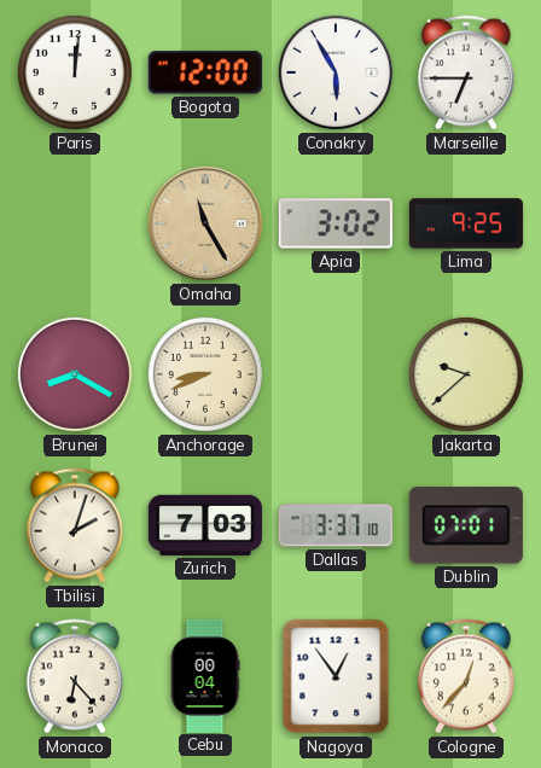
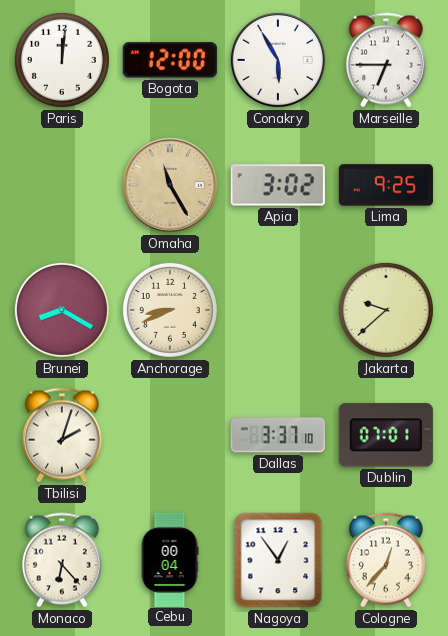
Zurich: 7:03 -> none (205, 525)
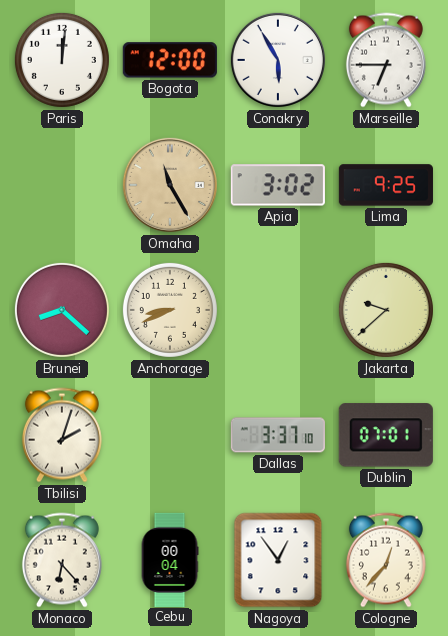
Brunei: 8:20 -> 8:22 (62, 310)
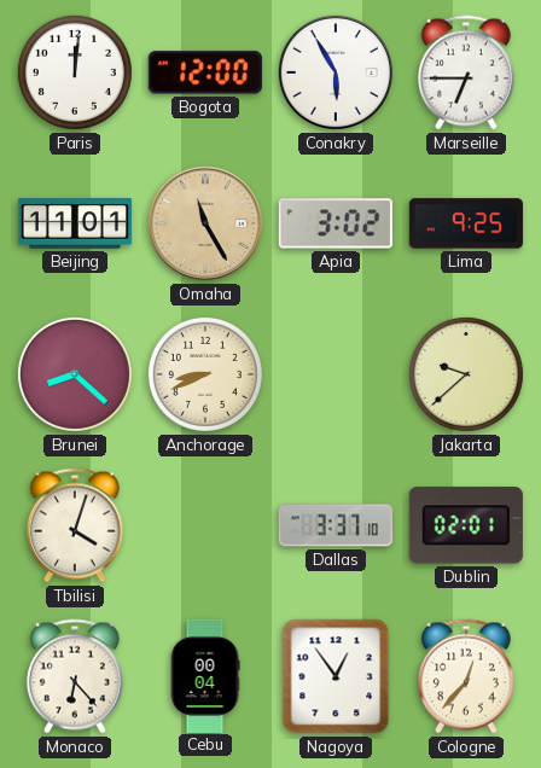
Beijing: none -> 11:01 (75, 225)
Tbilisi: 2:03 -> 4:03 (75, 525)
Dublin: 07:01 -> 02:01 (466, 525)
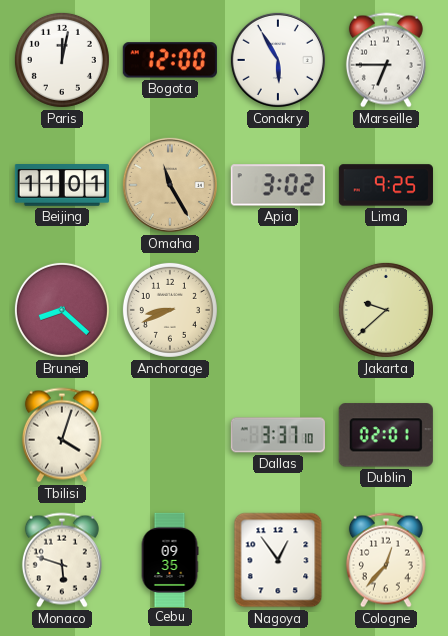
Paris: 12:01 -> 12:02 (62, 60)
Monaco: 6:23 -> 5:48 (62, 560)
Cebu: 00:04 -> 09:35 (170, 559)
